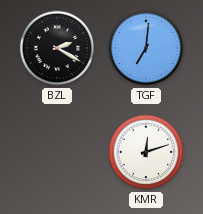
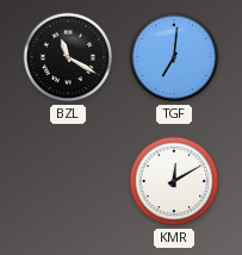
BZL: 2:20 -> 11:20 (68, 57)
KMR: 12:12 -> 12:10 (174, 181)
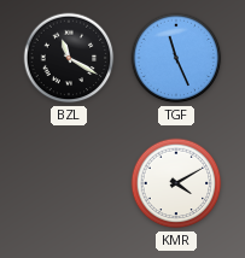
TGF: 7:01 -> 11:26 (176, 58)
KMR: 12:10 -> 4:10 (176, 183)
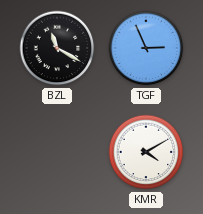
TGF: 11:26 -> 2:56 (146, 48)
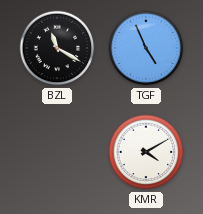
TGF: 2:56 -> 4:56 (146, 48)
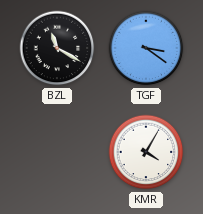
TGF: 4:56 -> 3:21 (146, 48)
KMR: 4:10 -> 4:05 (146, 152)
